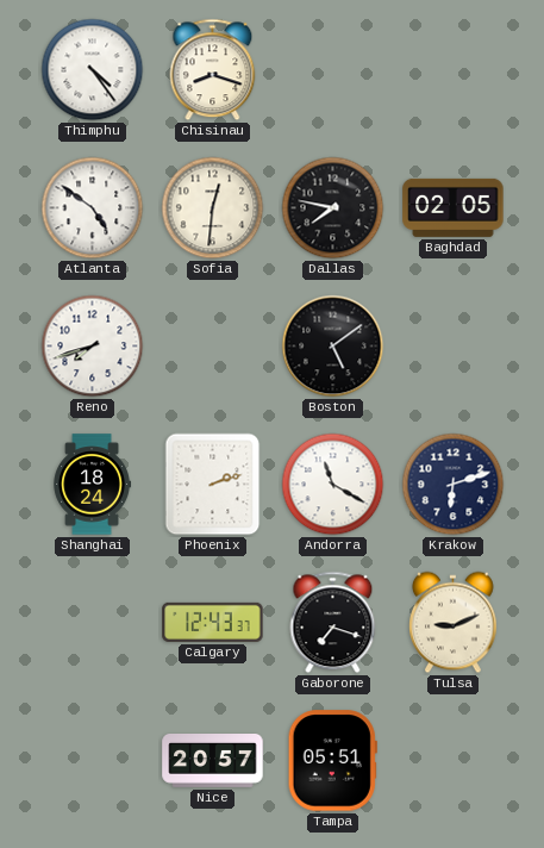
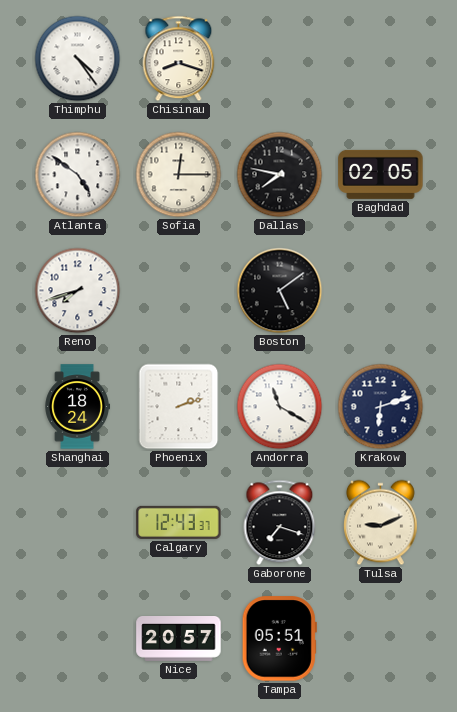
Sofia: 12:31 -> 12:15 (179, 175)
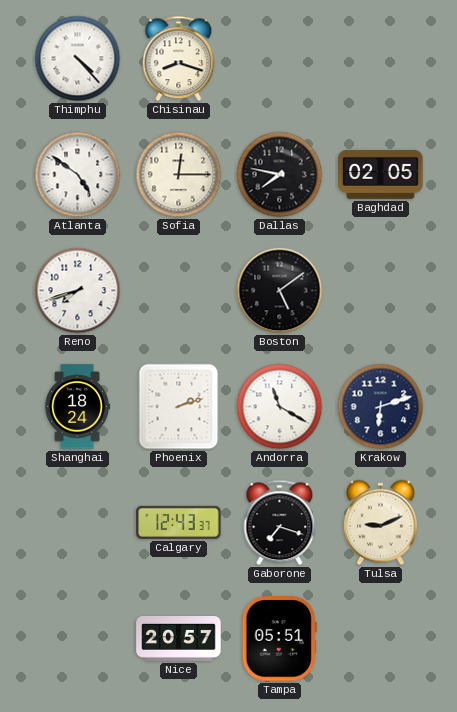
Thimphu: 4:24 -> 4:23 (78, 59)
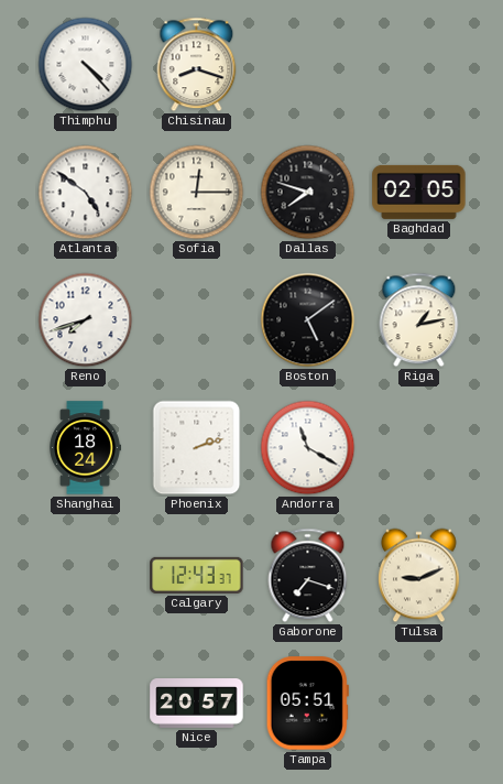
Dallas: 7:47 -> 7:48 (308, 193)
Riga: none -> 1:13 (419, 320)
Krakow: 6:12 -> none (381, 407)
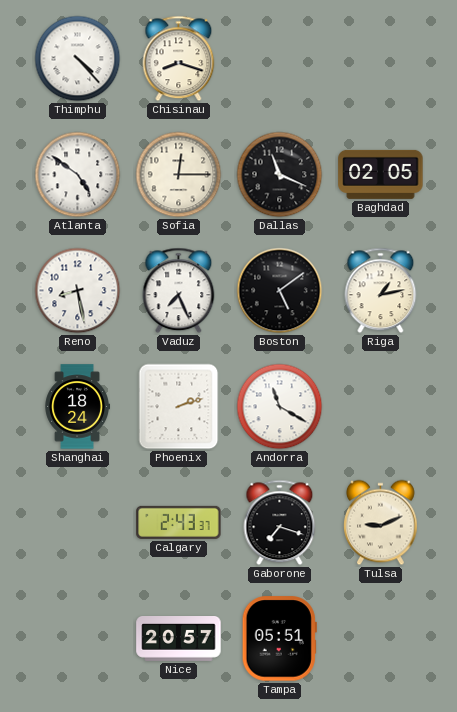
Dallas: 7:48 -> 11:19 (280, 175)
Reno: 7:42 -> 8:28 (78, 291)
Vaduz: none -> 7:26 (179, 291)
Calgary: 12:43 -> 2:43 (179, 522)
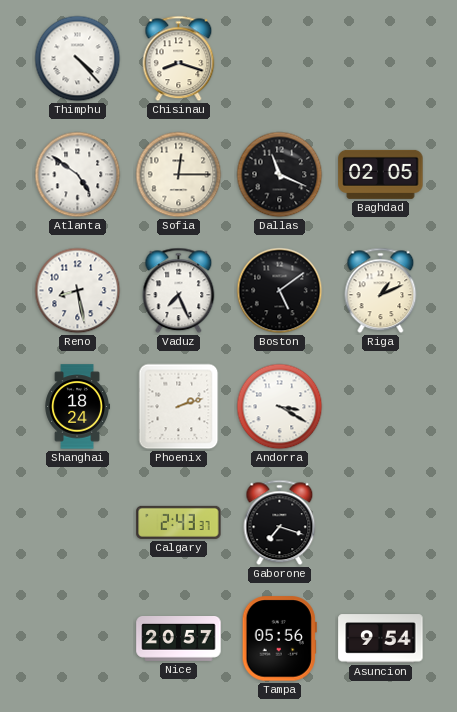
Riga: 1:13 -> 1:11 (381, 291)
Andorra: 11:20 -> 3:20 (280, 407)
Tulsa: 9:11 -> none (381, 523)
Tampa: 05:51 -> 05:56 (279, 639)
Asuncion: none -> 9:54 (381, 639)
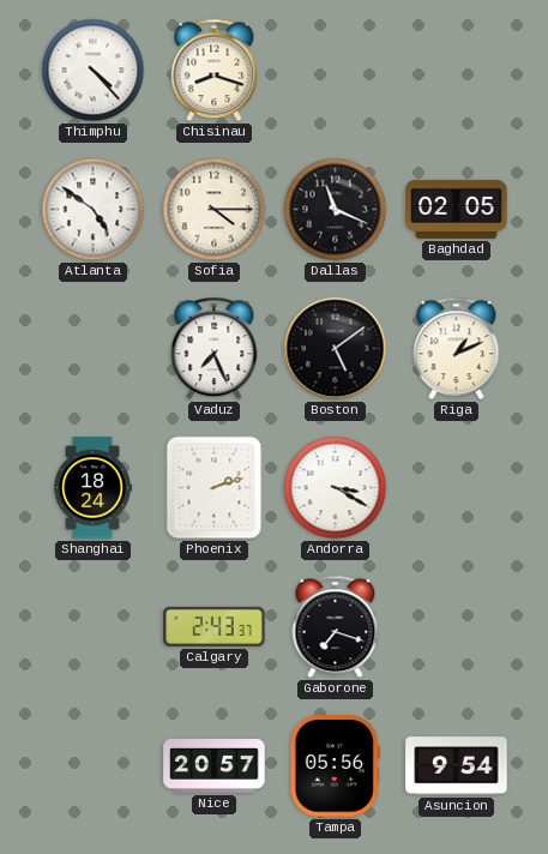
Sofia: 12:15 -> 4:15 (215, 210)
Reno: 8:28 -> none (78, 291)
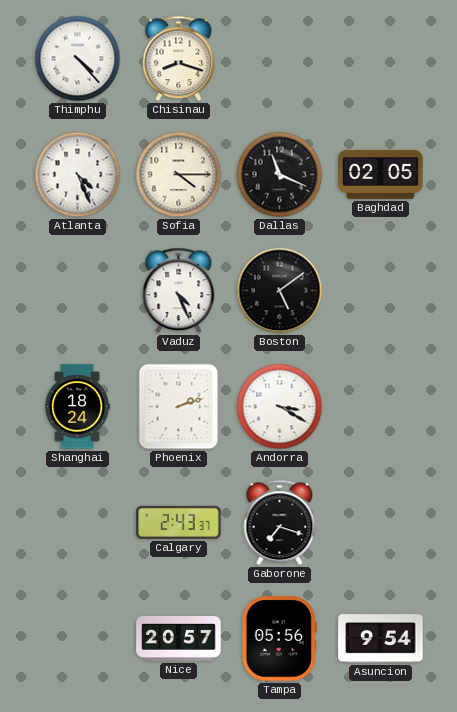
Atlanta: 4:51 -> 4:26 (78, 175)
Vaduz: 7:26 -> 4:26 (179, 291)
Riga: 1:11 -> none (457, 349)
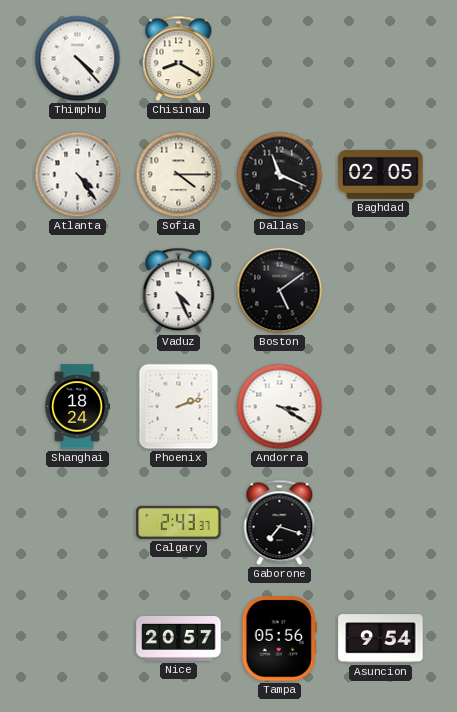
Chisinau: 8:18 -> 8:20 (179, 59)
Atlanta: 4:26 -> 4:24 (78, 175)
